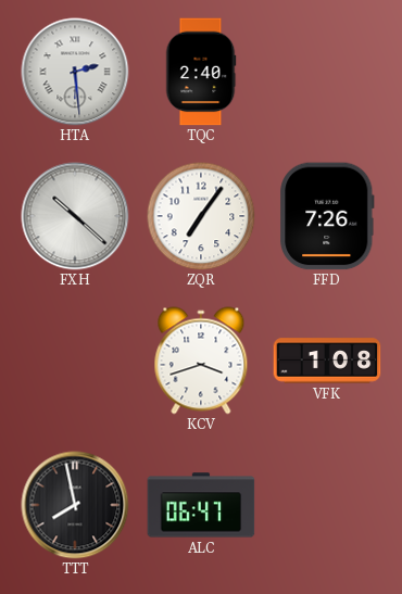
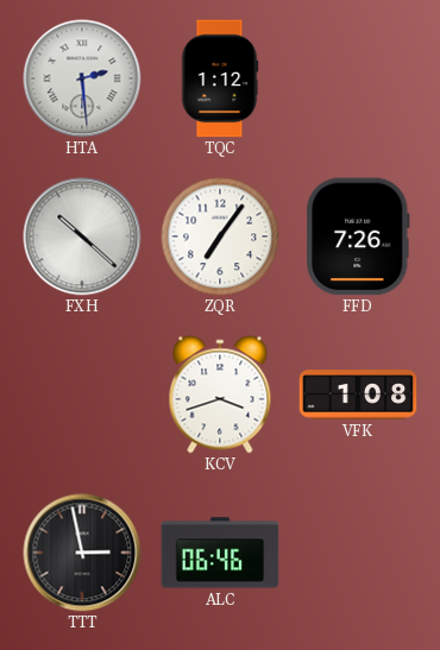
TQC: 2:40 -> 1:12 (220, 78)
TTT: 7:58 -> 2:58 (82, 553)
ALC: 06:47 -> 06:46 (220, 553)
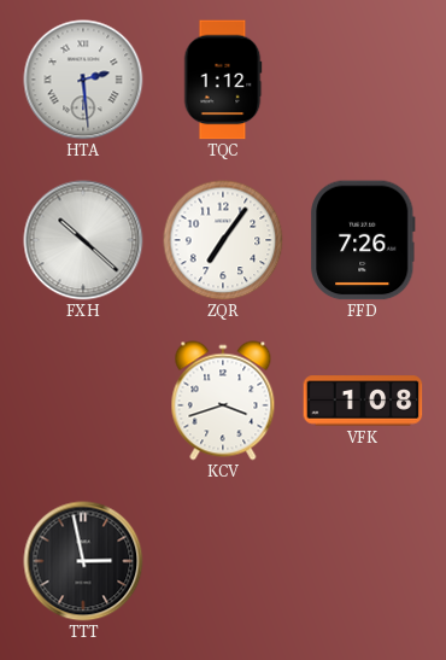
ALC: 06:46 -> none (220, 553)
